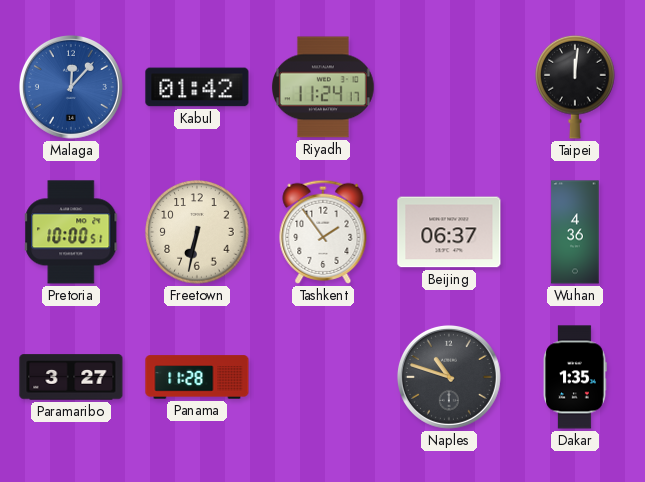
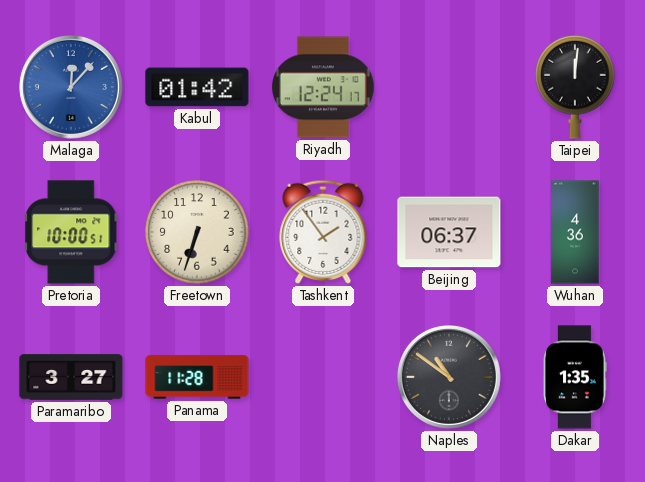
Riyadh: 11:24 -> 12:24 (324, 87)
Freetown: 6:32 -> 6:33 (197, 232)
Naples: 10:48 -> 10:51 (449, 377)
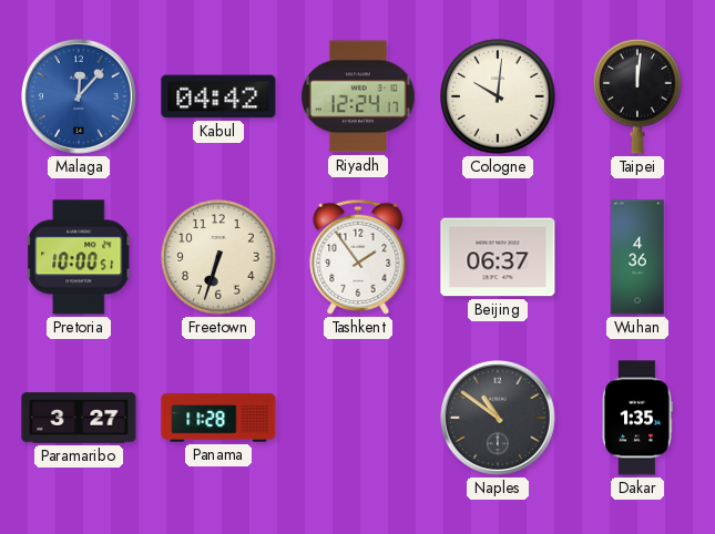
Kabul: 01:42 -> 04:42 (218, 96)
Cologne: none -> 10:01 (498, 96)
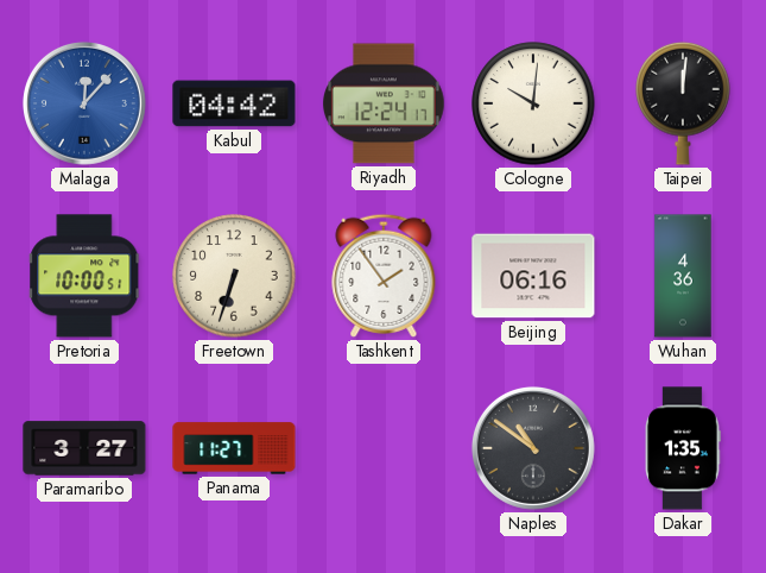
Beijing: 06:37 -> 06:16 (533, 276)
Panama: 11:28 -> 11:27 (234, 448)
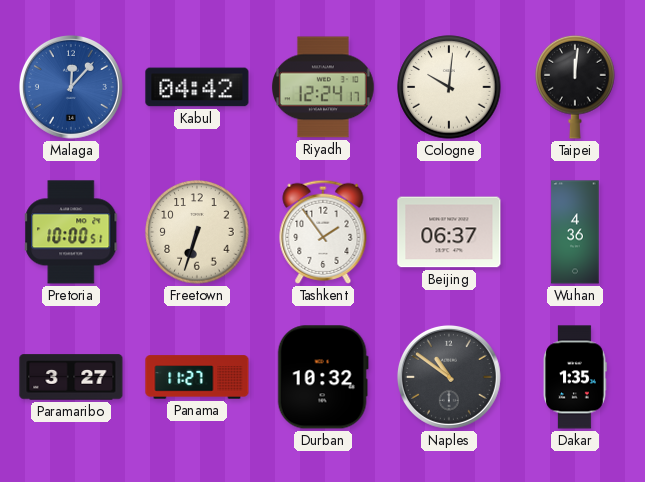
Beijing: 06:16 -> 06:37 (449, 232)
Durban: none -> 10:32 (323, 377)
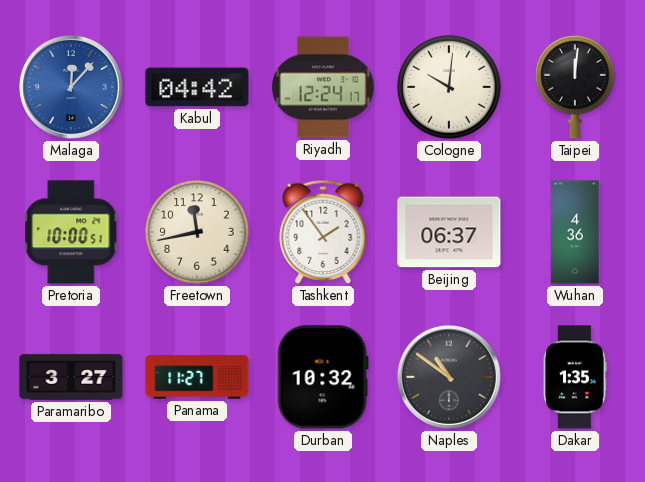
Freetown: 6:33 -> 11:43 (197, 232)
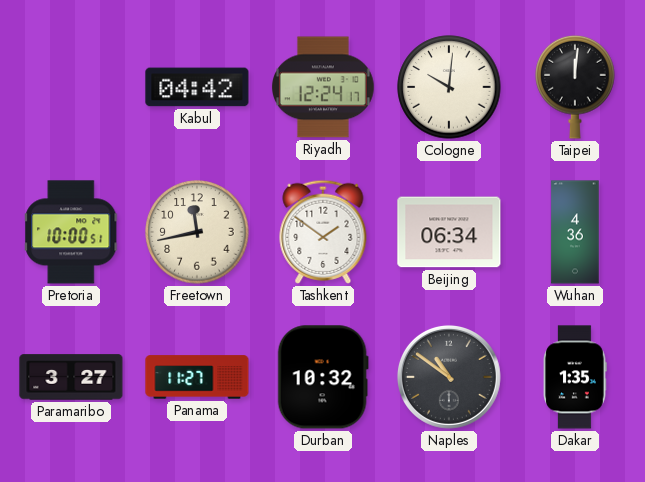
Malaga: 12:07 -> none (71, 87)
Tashkent: 1:54 -> 1:51 (323, 232)
Beijing: 06:37 -> 06:34 (449, 232)
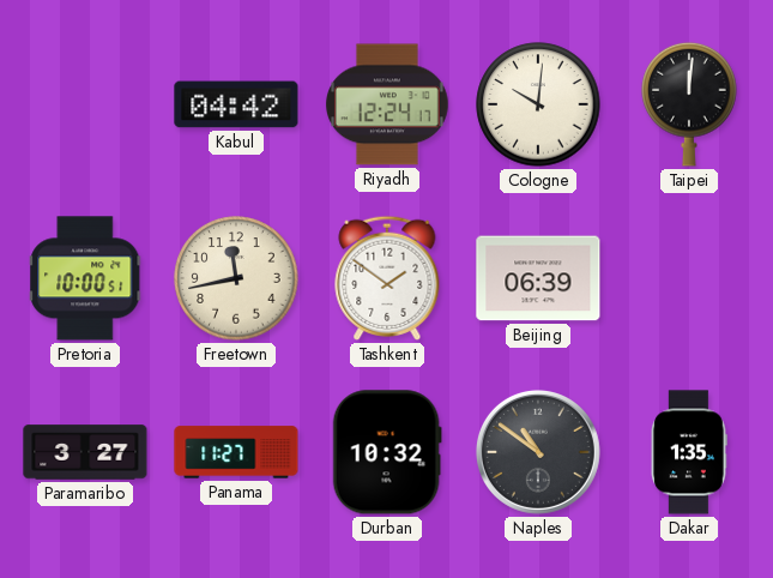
Beijing: 06:34 -> 06:39 (538, 278)
Wuhan: 4:36 -> none (575, 232)
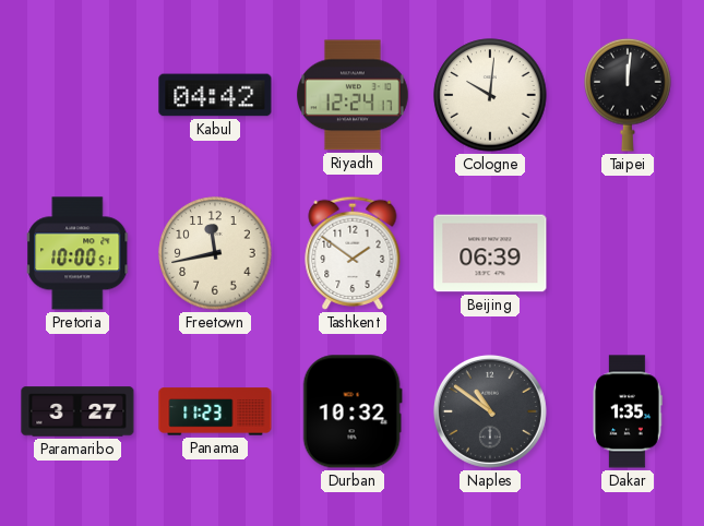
Panama: 11:27 -> 11:23 (215, 411)
